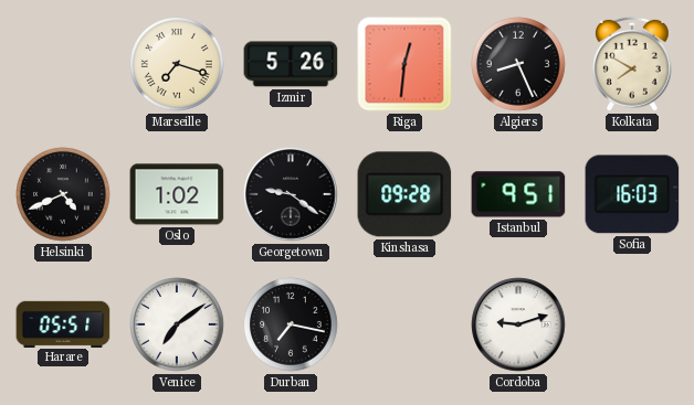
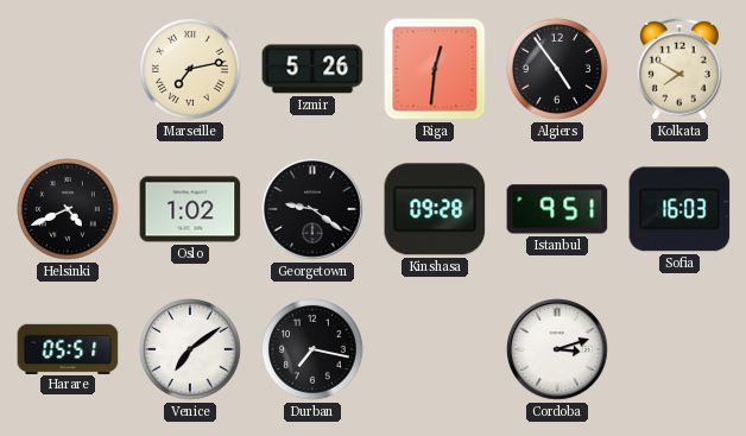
Marseille: 7:18 -> 7:13 (191, 70)
Algiers: 8:26 -> 4:54 (558, 70)
Cordoba: 9:12 -> 3:12 (557, 349)
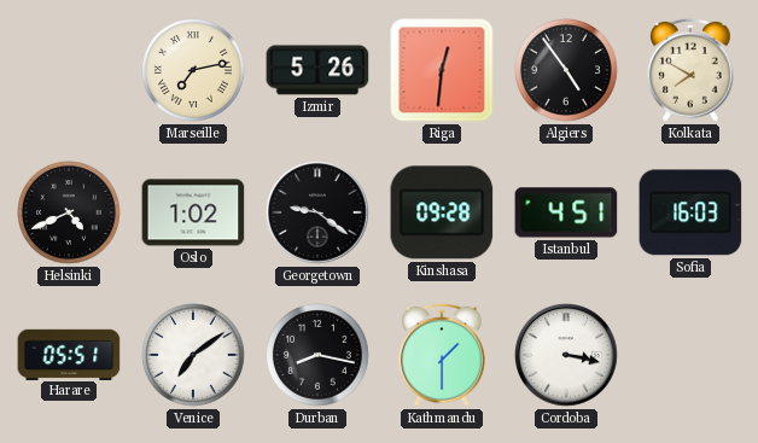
Istanbul: 9:51 -> 4:51 (566, 212)
Durban: 7:17 -> 8:17 (319, 356)
Kathmandu: none -> 1:30 (443, 355)
Cordoba: 3:12 -> 3:17 (566, 355)
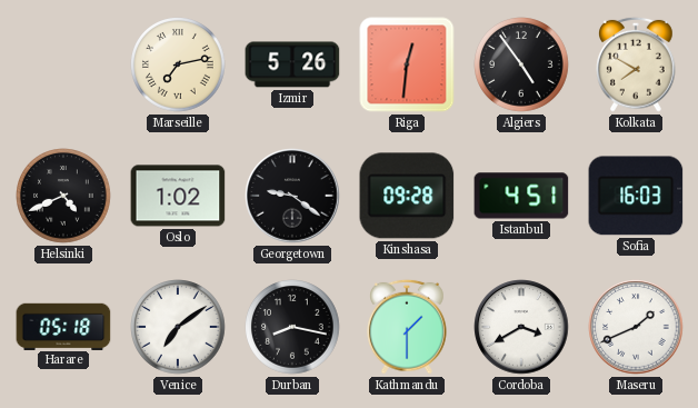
Harare: 05:51 -> 05:18 (63, 326)
Cordoba: 3:17 -> 3:40 (521, 327)
Maseru: none -> 1:41 (636, 327)
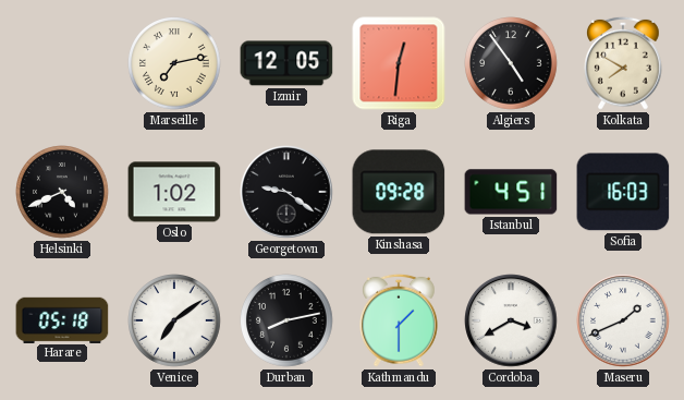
Izmir: 5:26 -> 12:05 (286, 63)
Durban: 8:17 -> 8:13 (288, 322)
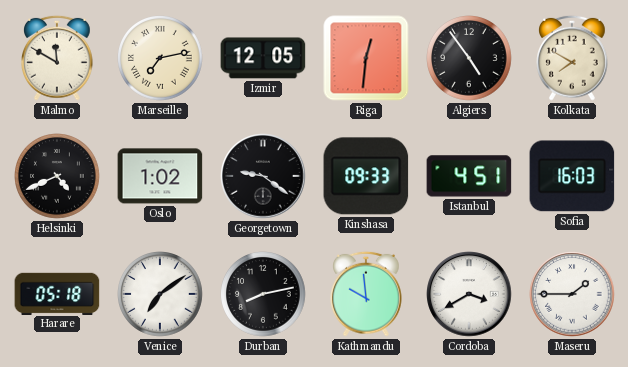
Malmo: none -> 11:50 (58, 58)
Kinshasa: 09:28 -> 09:33 (366, 176)
Kathmandu: 1:30 -> 9:59 (367, 294)
Maseru: 1:41 -> 1:45 (572, 294)
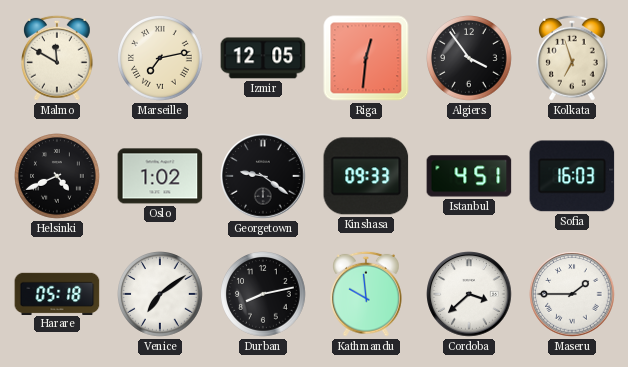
Algiers: 4:54 -> 3:54 (470, 59)
Kolkata: 7:50 -> 6:57 (573, 58)
Cordoba: 3:40 -> 3:38 (469, 294)
